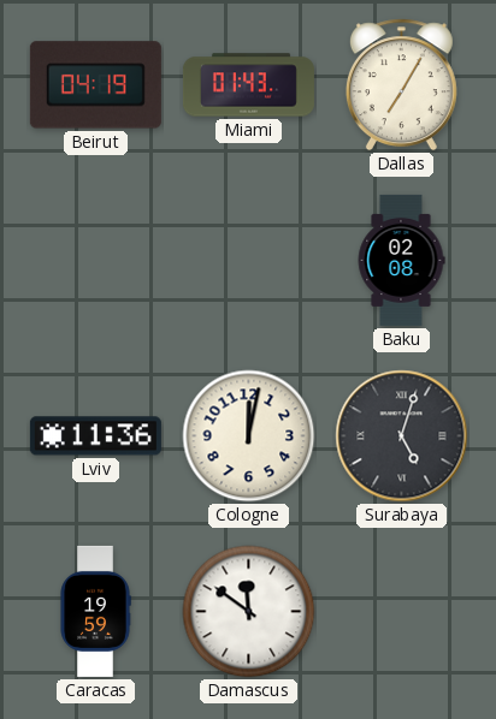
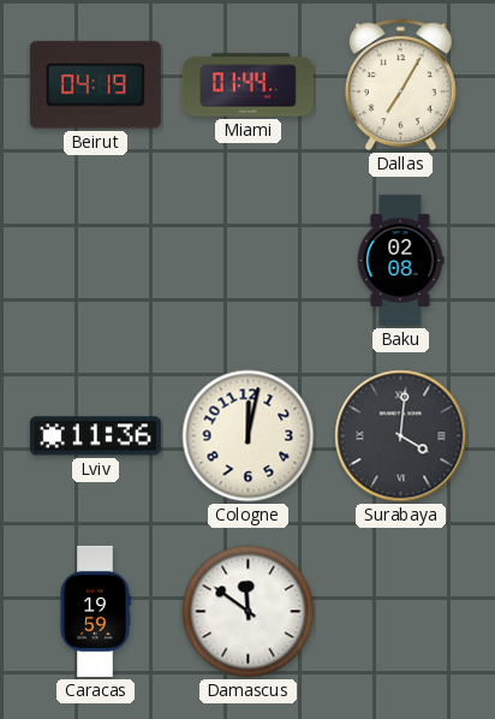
Miami: 01:43 -> 01:44 (247, 85)
Surabaya: 5:03 -> 4:01 (401, 436)
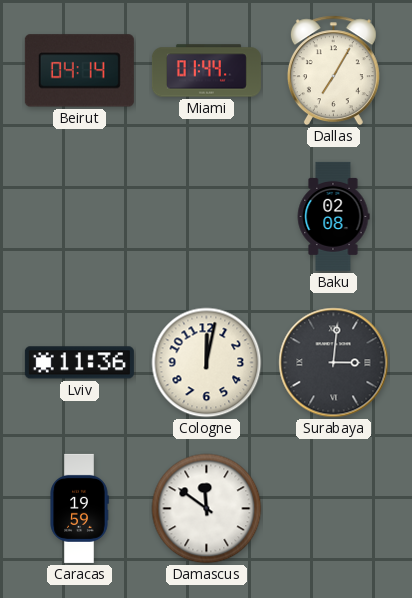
Beirut: 04:19 -> 04:14 (79, 71)
Surabaya: 4:01 -> 3:01 (334, 363)
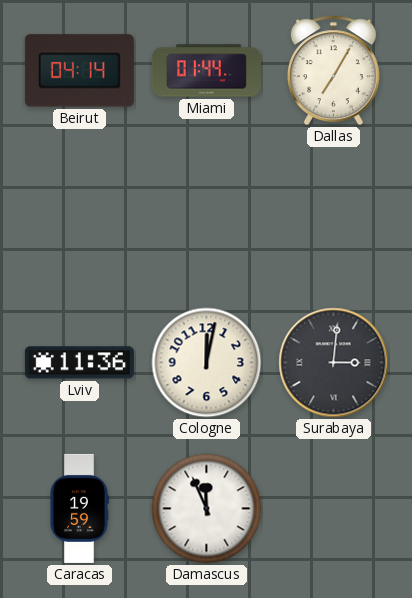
Baku: 02:08 -> none (333, 216)
Damascus: 11:51 -> 11:56 (207, 509)
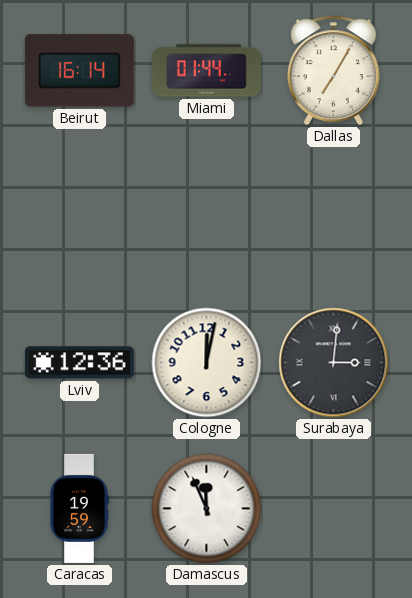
Beirut: 04:14 -> 16:14 (79, 71)
Lviv: 11:36 -> 12:36 (79, 363)
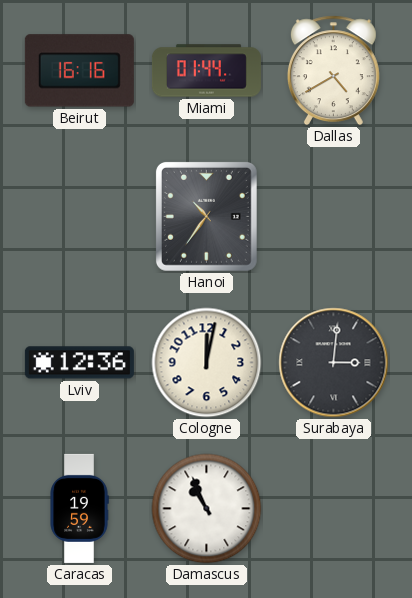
Beirut: 16:14 -> 16:16 (79, 71)
Dallas: 7:05 -> 4:40 (333, 71)
Hanoi: none -> 10:36 (206, 216)
Damascus: 11:56 -> 10:56 (207, 509)
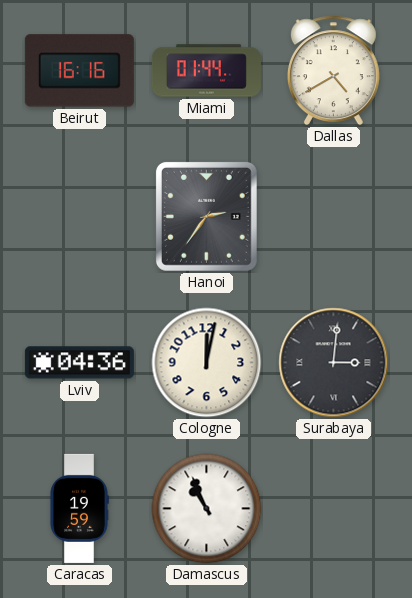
Hanoi: 10:36 -> 2:36 (206, 216)
Lviv: 12:36 -> 04:36 (79, 363)
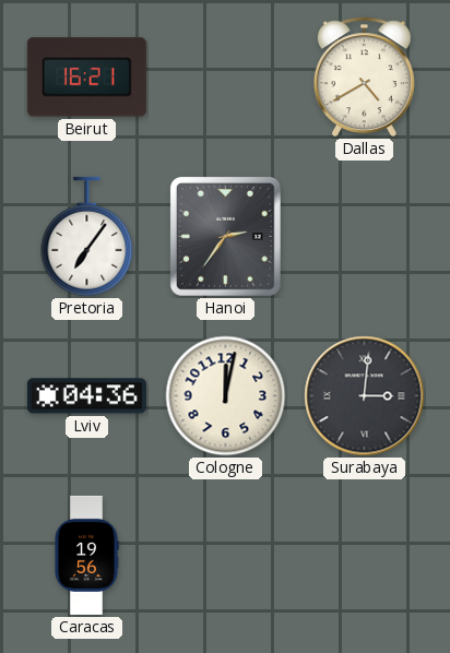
Beirut: 16:16 -> 16:21 (86, 78)
Miami: 01:44 -> none (206, 71)
Pretoria: none -> 7:06 (87, 237)
Caracas: 19:59 -> 19:56 (86, 555)
Damascus: 10:56 -> none (207, 509)
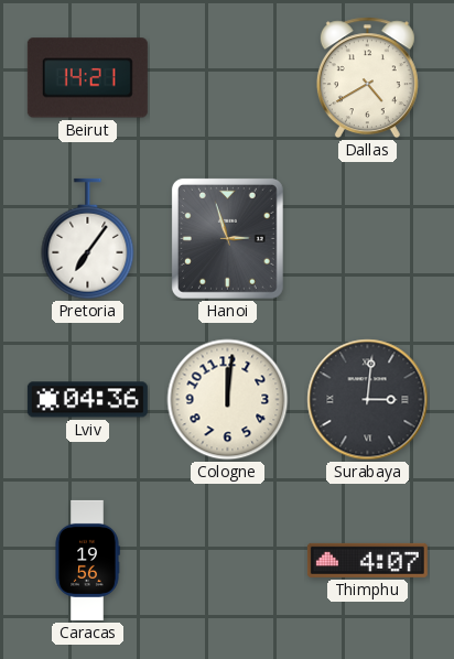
Beirut: 16:21 -> 14:21 (87, 78)
Hanoi: 2:36 -> 2:57 (227, 238)
Cologne: 12:02 -> 12:01 (228, 400)
Thimphu: none -> 4:07 (367, 560)
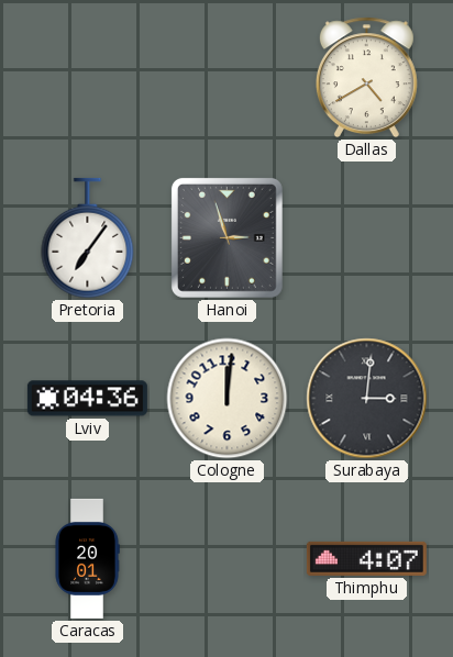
Beirut: 14:21 -> none (87, 78)
Caracas: 19:56 -> 20:01 (87, 558)
